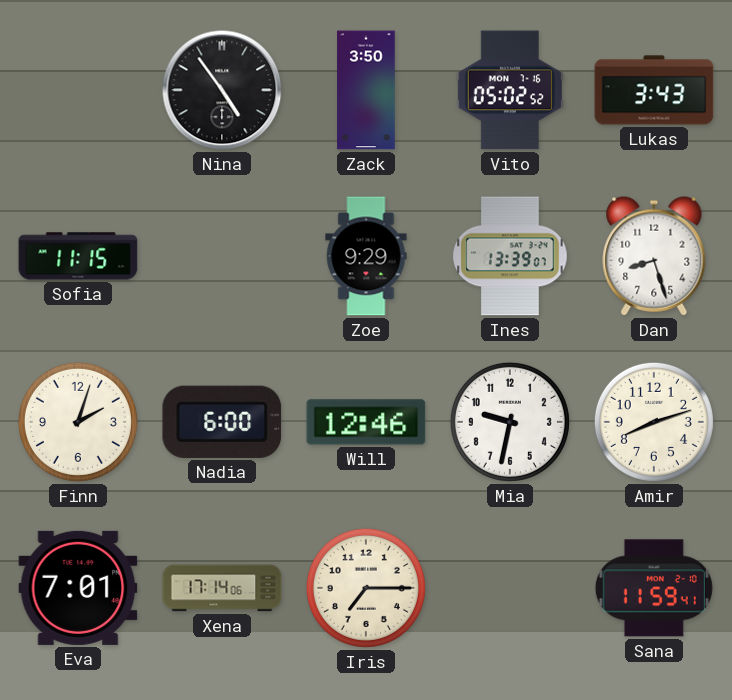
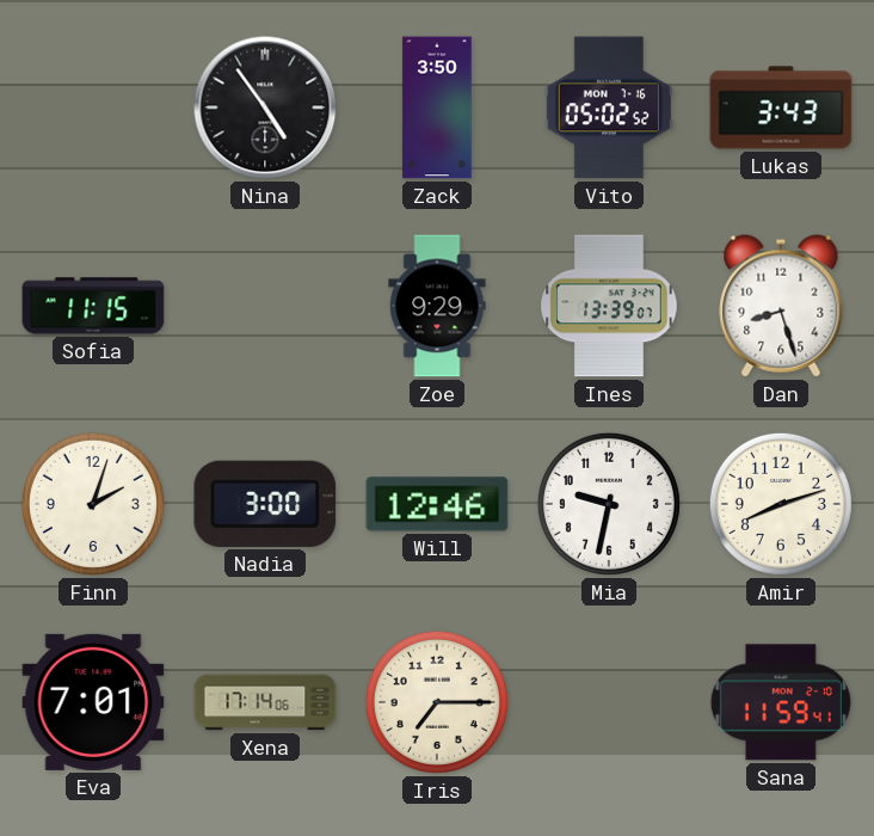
Nadia: 6:00 -> 3:00 (265, 504)
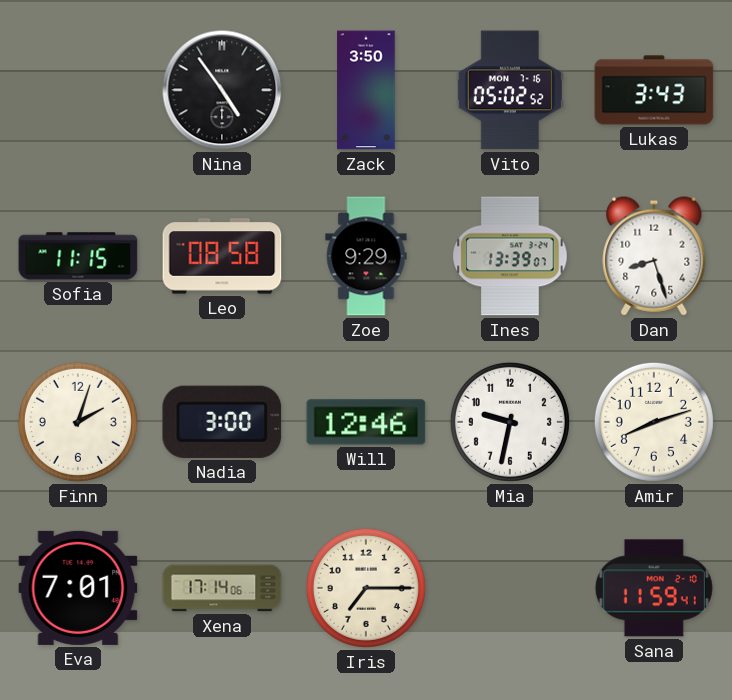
Leo: none -> 08:58 (222, 256)
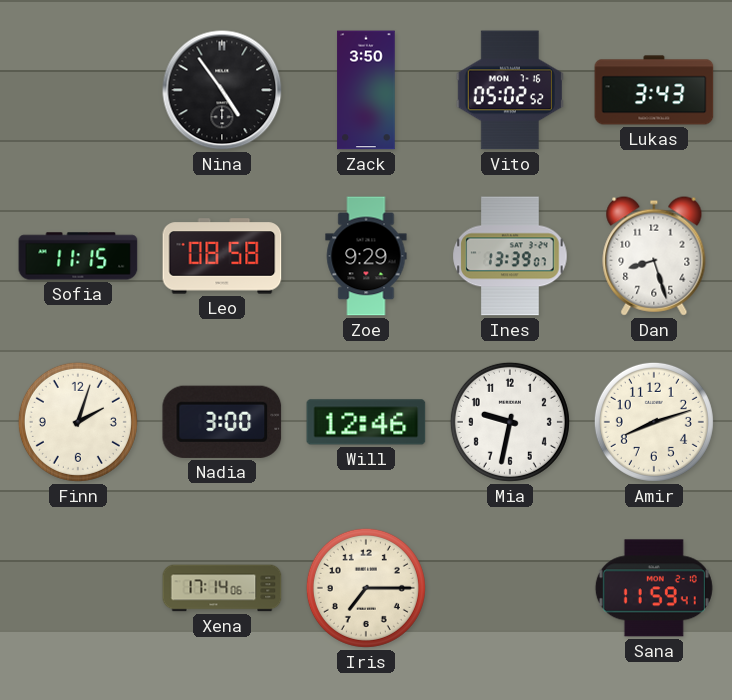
Eva: 7:01 -> none (78, 588)
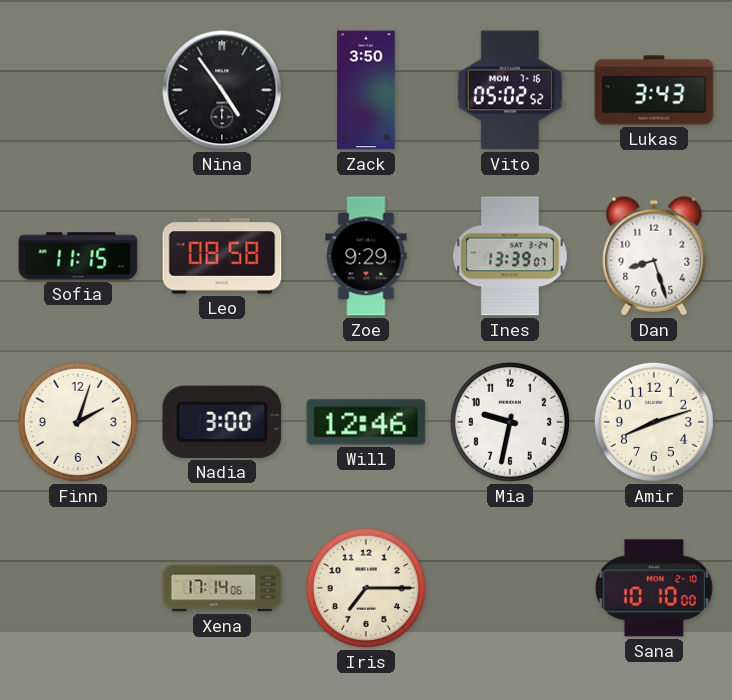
Sana: 11:59 -> 10:10 (654, 588)
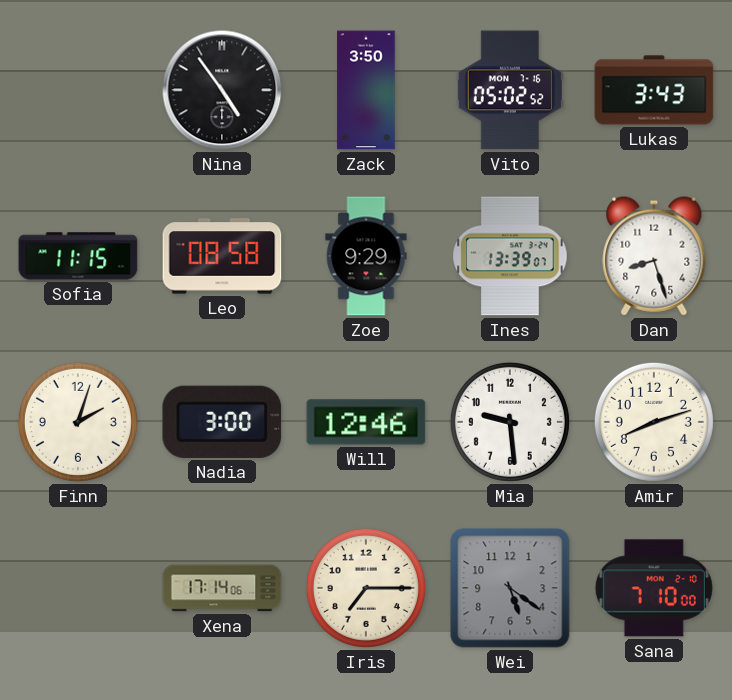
Mia: 9:32 -> 9:29 (510, 422)
Wei: none -> 5:21 (510, 588)
Sana: 10:10 -> 7:10 (654, 588)
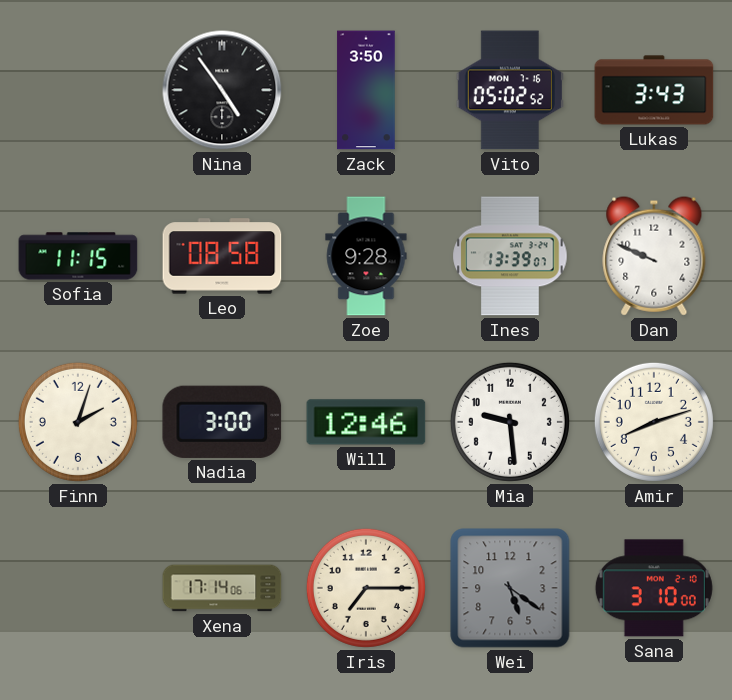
Zoe: 9:29 -> 9:28 (366, 256)
Dan: 8:27 -> 9:49 (654, 256)
Sana: 7:10 -> 3:10 (654, 588)
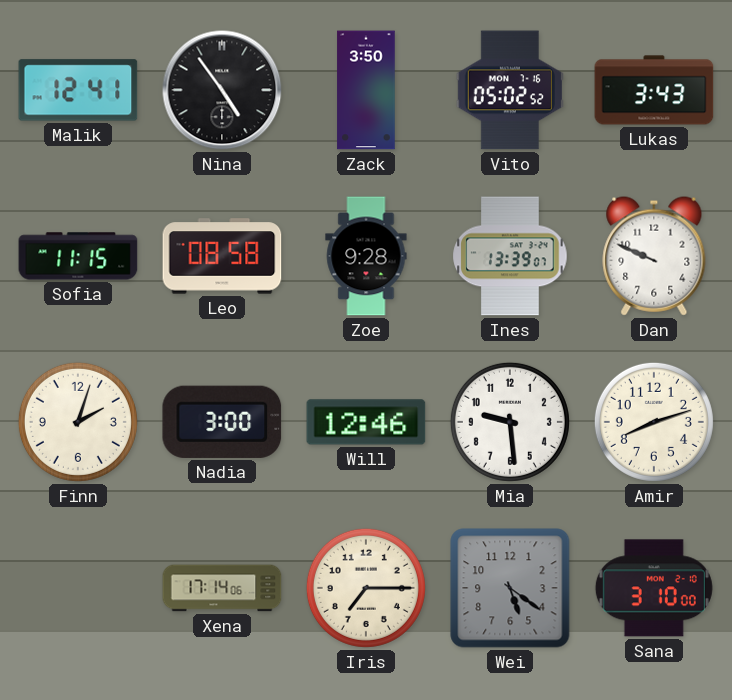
Malik: none -> 12:41 (78, 90)
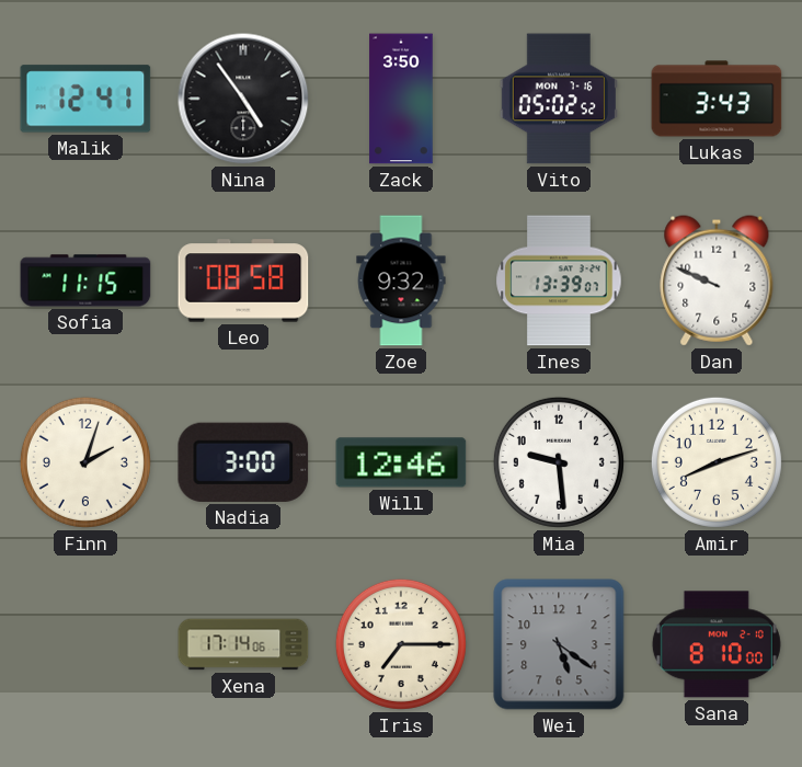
Zoe: 9:28 -> 9:32 (401, 281)
Sana: 3:10 -> 8:10 (717, 644)
